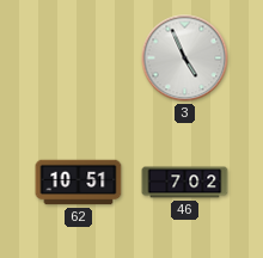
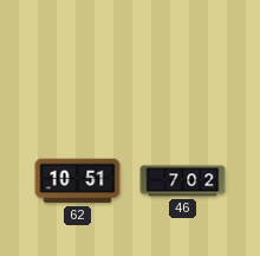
3: 4:56 -> none (185, 59)
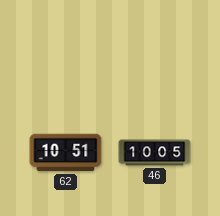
46: 7:02 -> 10:05 (155, 153)
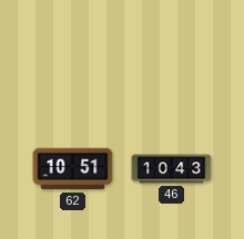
46: 10:05 -> 10:43 (172, 169)
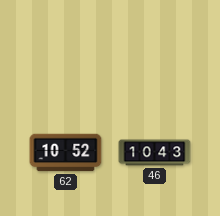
62: 10:51 -> 10:52 (66, 153)
